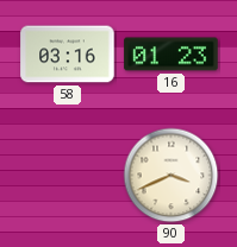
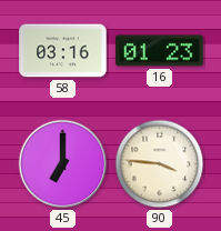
45: none -> 7:00 (63, 164)
90: 3:41 -> 3:46 (160, 164)
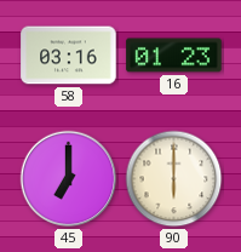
90: 3:46 -> 6:00 (174, 179)
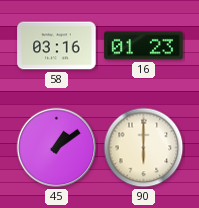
45: 7:00 -> 1:09 (57, 148)
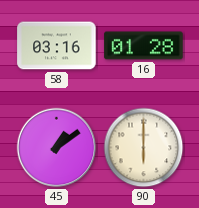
16: 01:23 -> 01:28 (144, 46)
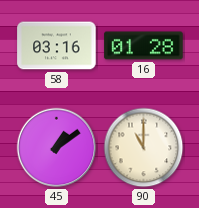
90: 6:00 -> 11:00 (144, 148)
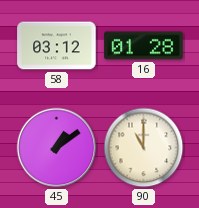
58: 03:16 -> 03:12 (57, 46)
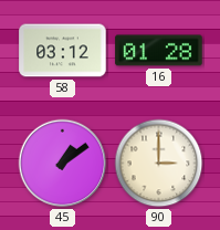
90: 11:00 -> 3:00 (159, 164)
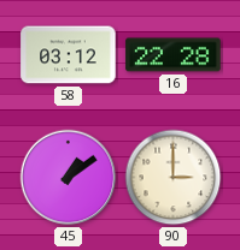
16: 01:28 -> 22:28 (174, 55)
